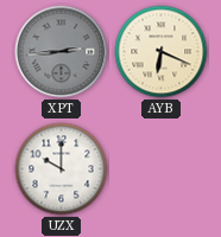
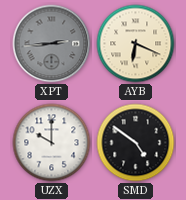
SMD: none -> 4:51 (136, 143)
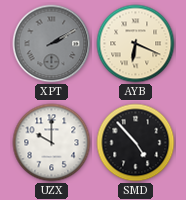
XPT: 2:44 -> 2:10 (52, 44)
SMD: 4:51 -> 4:53 (136, 143)
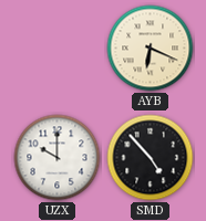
XPT: 2:10 -> none (52, 44)
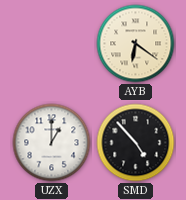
AYB: 6:19 -> 6:21 (136, 44)
UZX: 10:00 -> 1:00 (52, 143)
